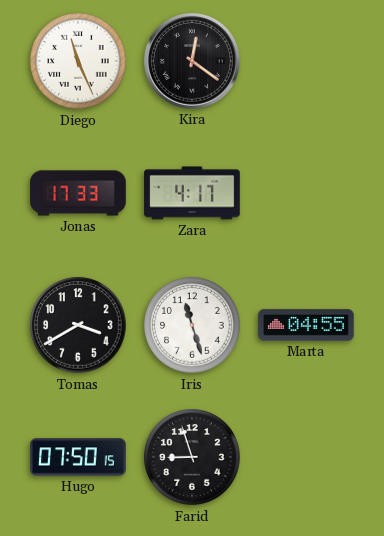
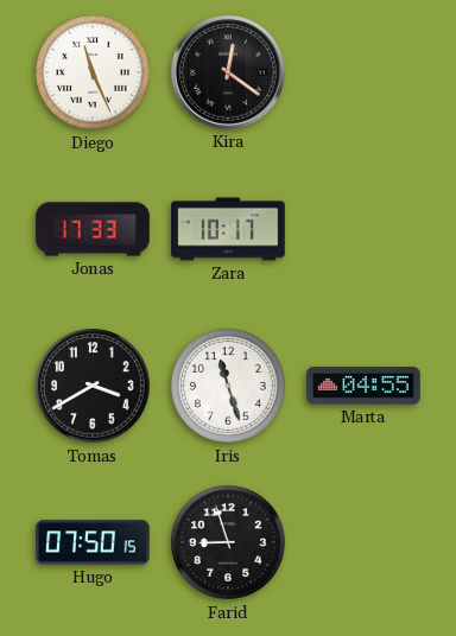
Zara: 4:17 -> 10:17 (228, 229)
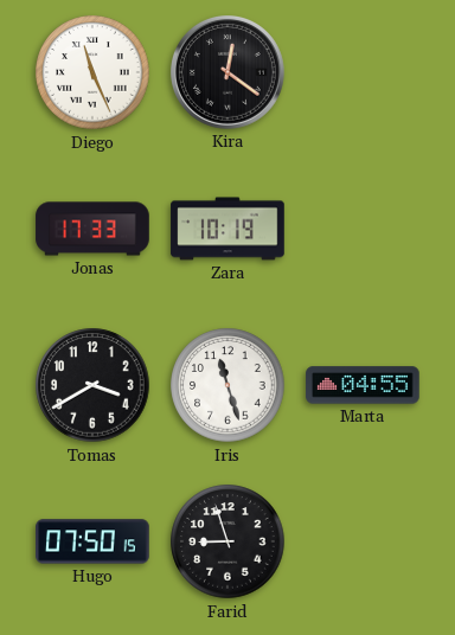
Zara: 10:17 -> 10:19 (227, 229)
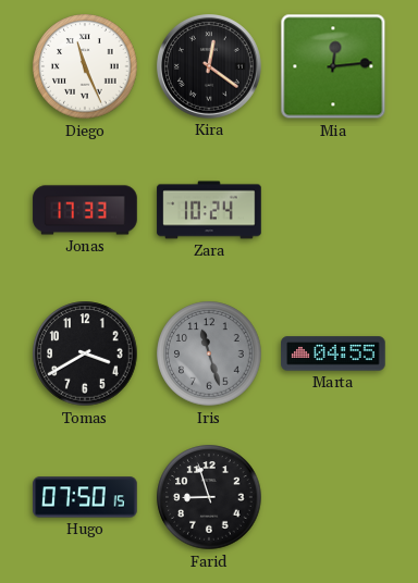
Mia: none -> 12:14 (333, 66)
Zara: 10:19 -> 10:24 (209, 210)
Iris dial: white -> grey (209, 353)
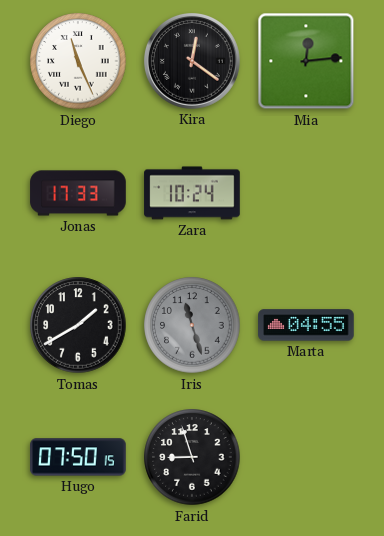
Tomas: 3:40 -> 1:40 (78, 325)
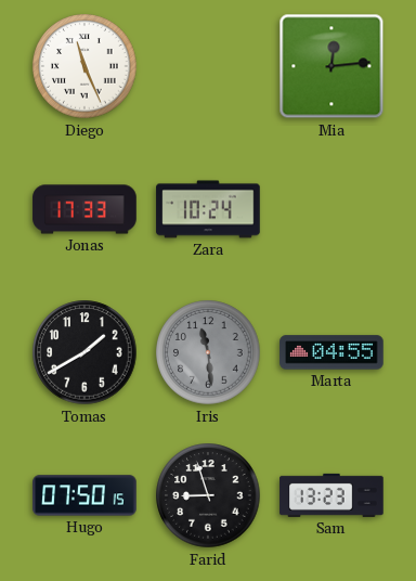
Kira: 12:21 -> none (192, 62)
Iris: 11:27 -> 11:29 (208, 352)
Sam: none -> 13:23 (331, 495)
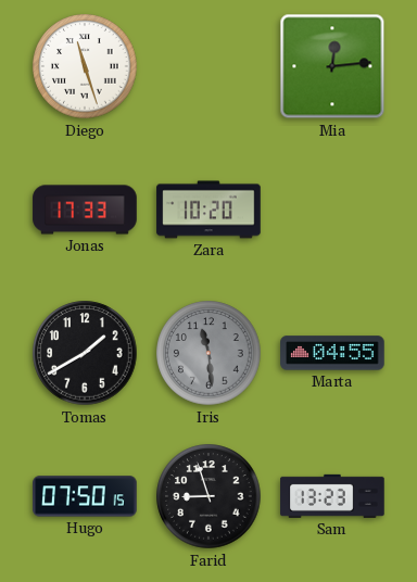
Diego: 11:26 -> 11:27 (85, 66)
Zara: 10:24 -> 10:20 (208, 210)
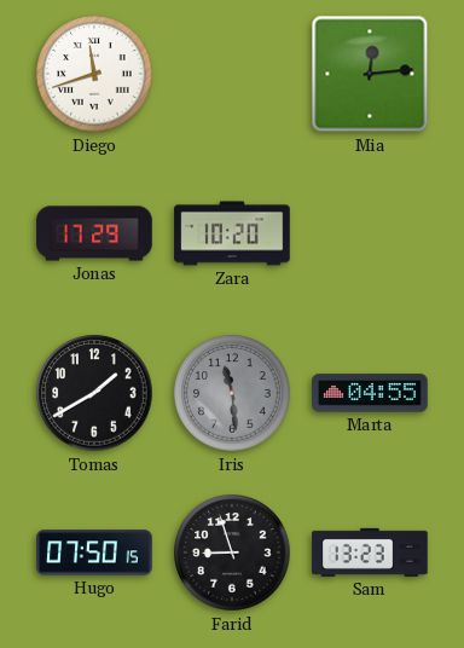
Diego: 11:27 -> 11:42 (94, 74)
Jonas: 17:33 -> 17:29 (94, 233)
